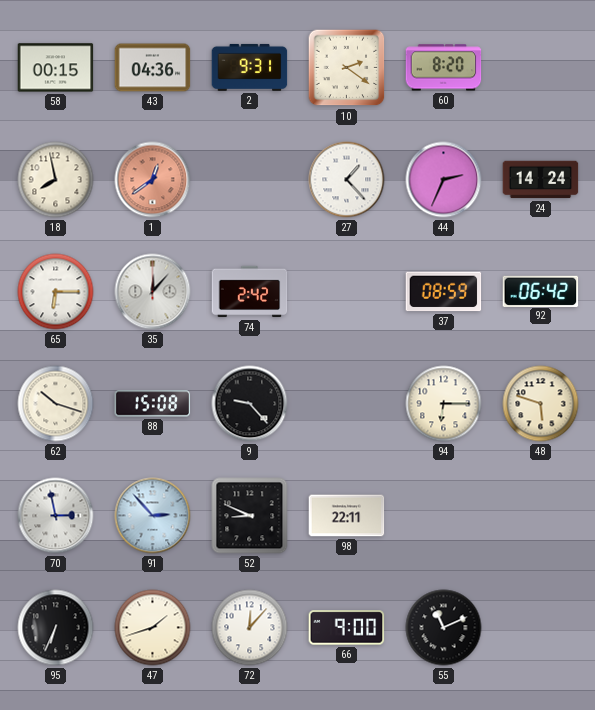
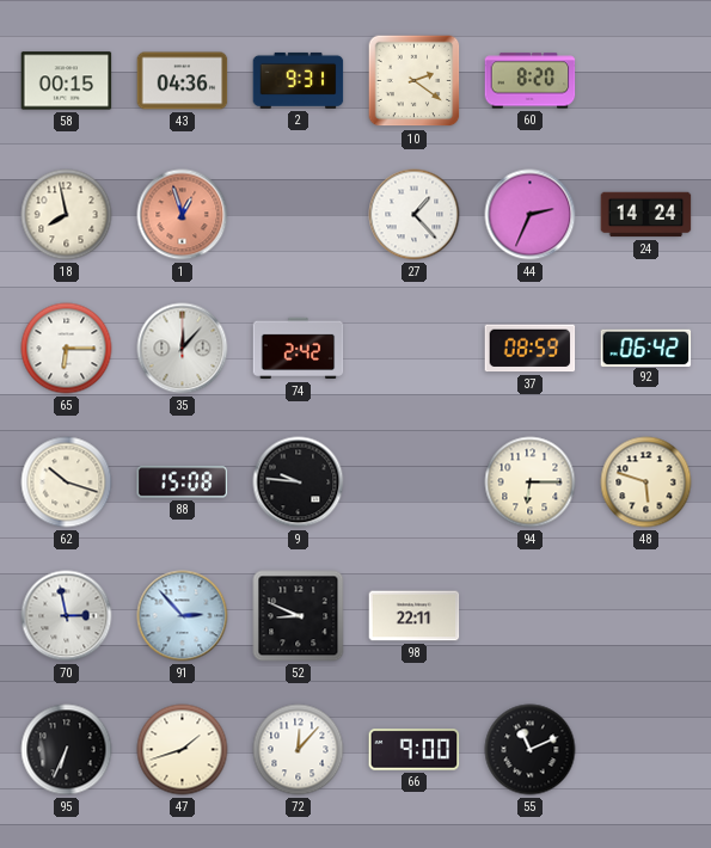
1: 12:39 -> 12:57 (183, 215)
9: 9:23 -> 9:46 (299, 483)
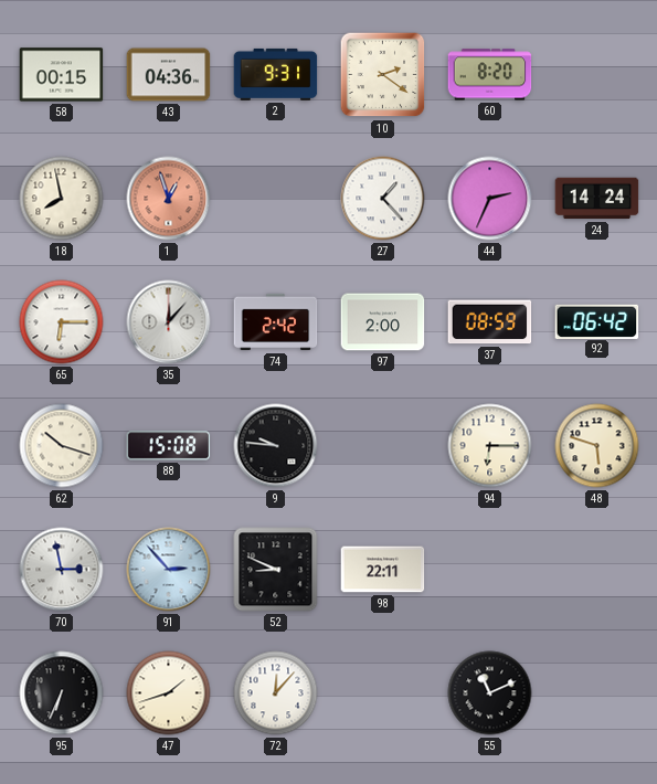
97: none -> 2:00 (383, 322)
66: 9:00 -> none (415, 750)
